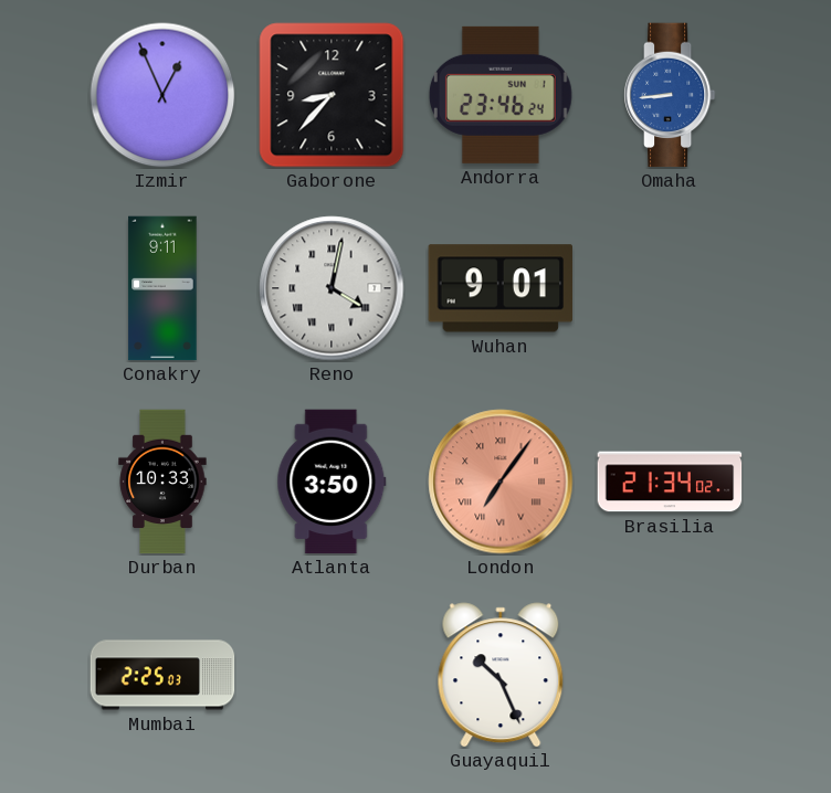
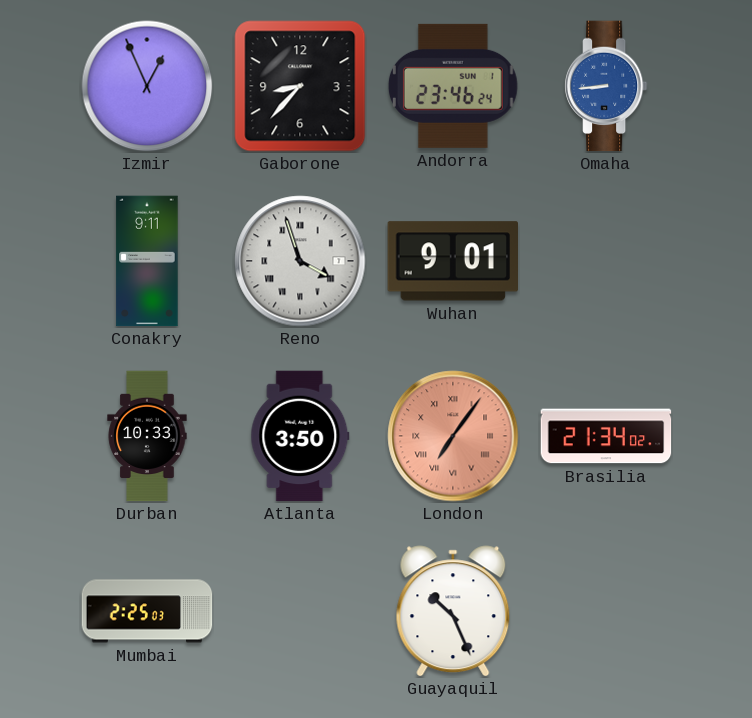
Reno: 4:02 -> 3:57 (300, 261)
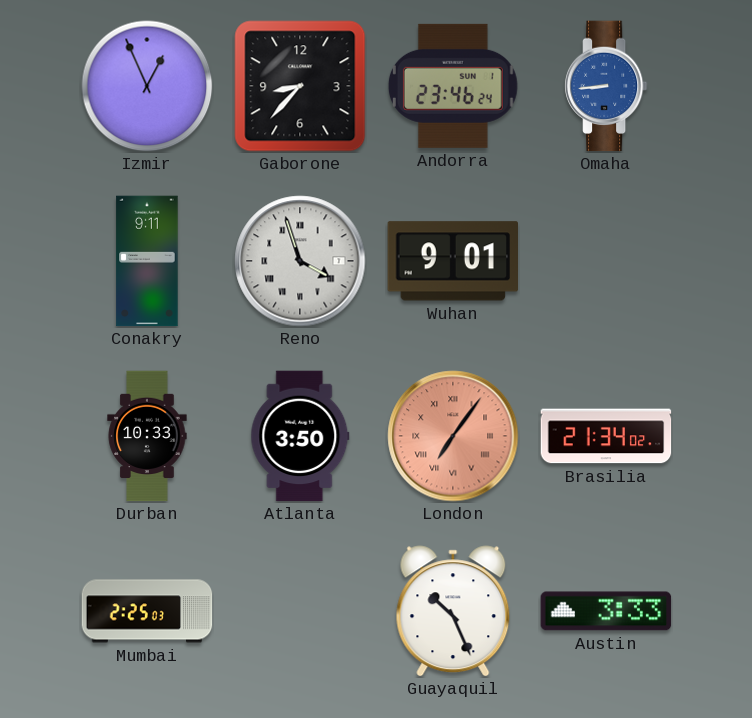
Austin: none -> 3:33 (606, 611)
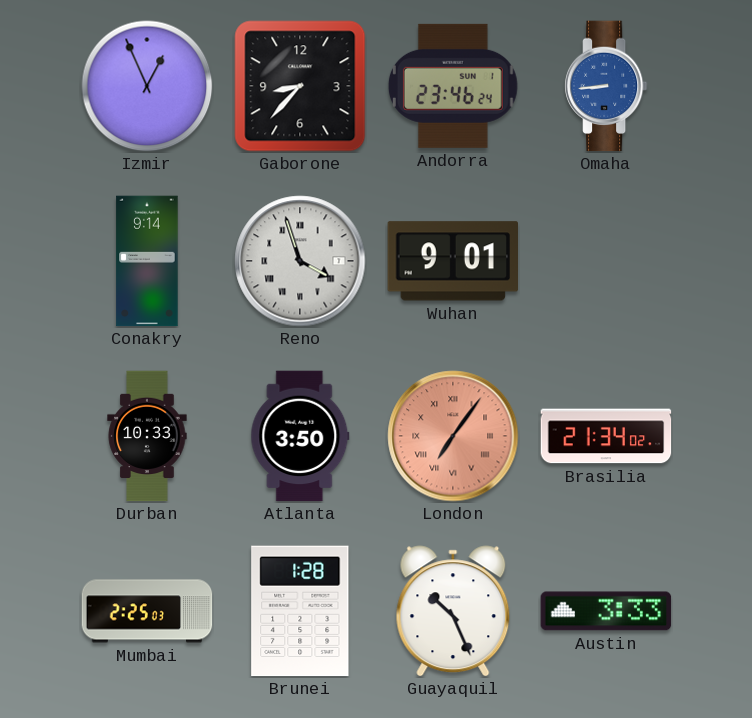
Conakry: 9:11 -> 9:14 (147, 261)
Brunei: none -> 1:28 (300, 611)
